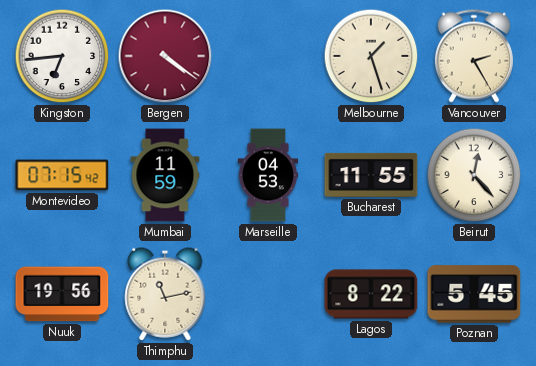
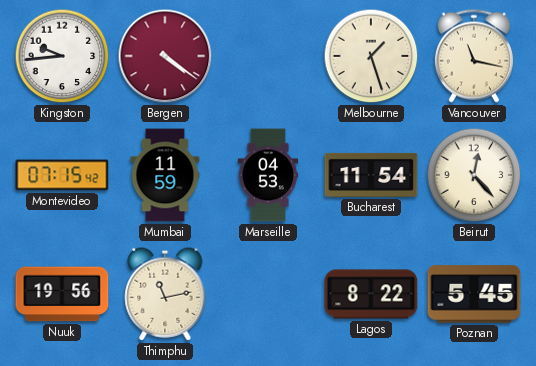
Kingston: 6:44 -> 9:44 (62, 56)
Vancouver: 2:25 -> 11:17 (474, 56)
Bucharest: 11:55 -> 11:54 (371, 175)
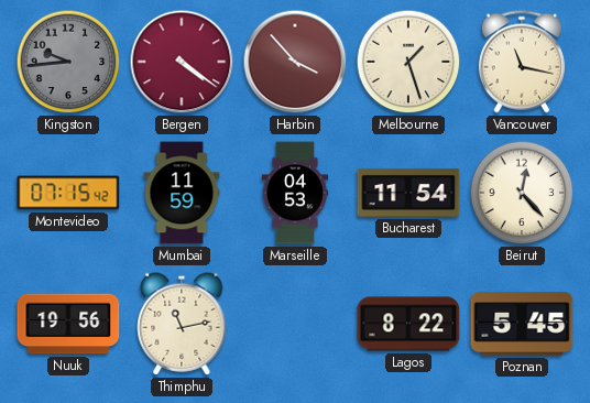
Kingston dial: white -> grey (68, 62)
Harbin: none -> 3:53 (295, 62)
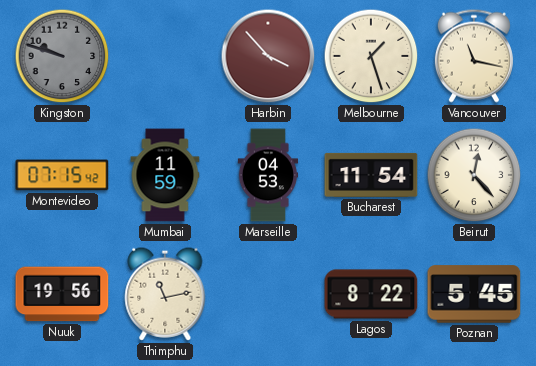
Kingston: 9:44 -> 9:48 (62, 56)
Bergen: 4:21 -> none (182, 62)
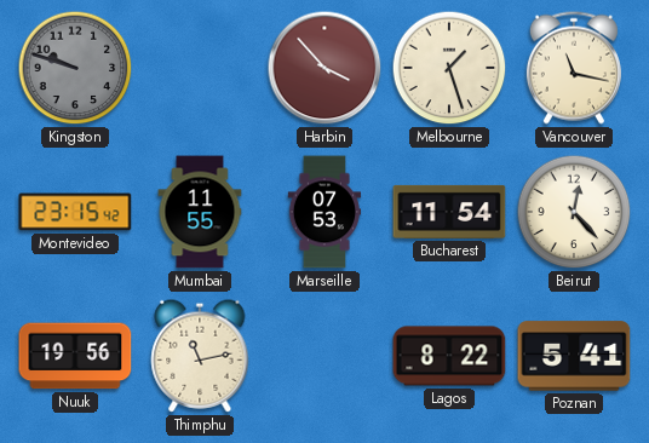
Montevideo: 07:15 -> 23:15 (75, 212)
Mumbai: 11:59 -> 11:55 (200, 212)
Marseille: 04:53 -> 07:53 (324, 212)
Poznan: 5:45 -> 5:41 (574, 356)
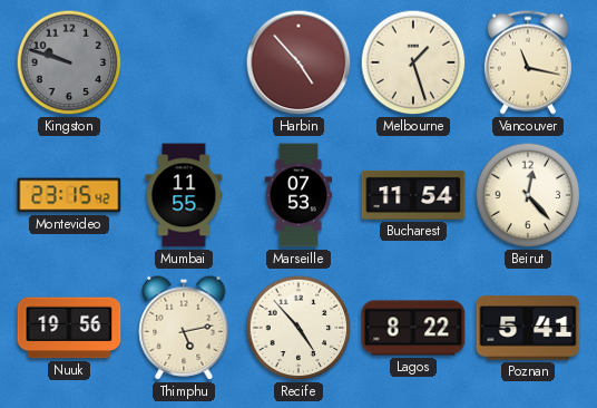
Harbin: 3:53 -> 4:53 (298, 62)
Thimphu: 11:13 -> 5:13 (184, 328)
Recife: none -> 4:53 (298, 328)
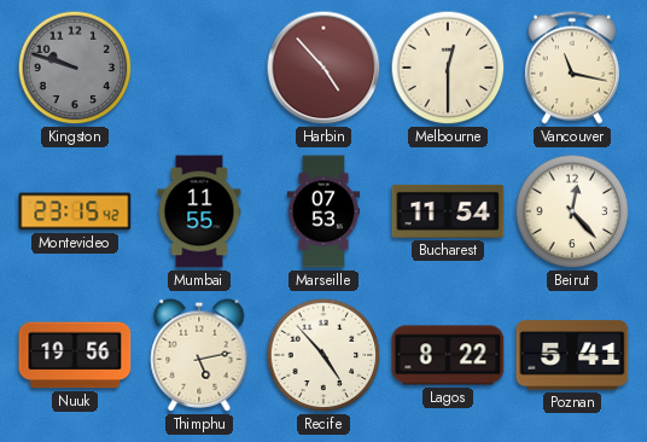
Melbourne: 1:27 -> 12:30 (448, 68)
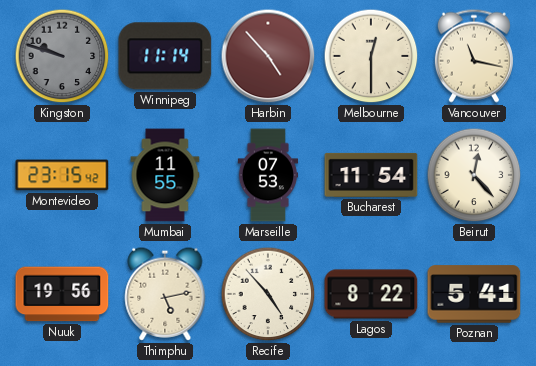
Winnipeg: none -> 11:14 (165, 56)
